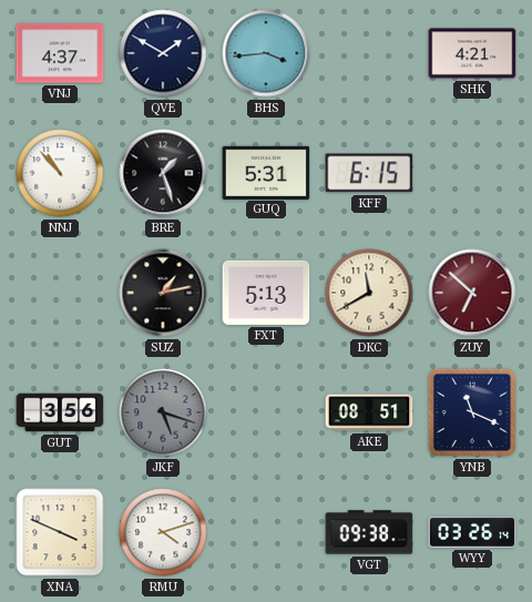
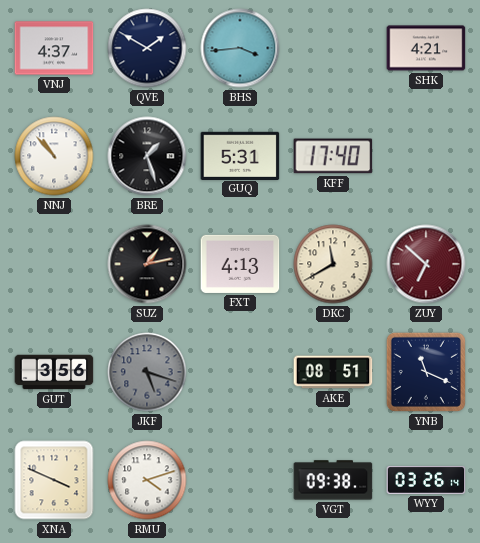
KFF: 6:15 -> 17:40 (333, 156)
FXT: 5:13 -> 4:13 (240, 264)
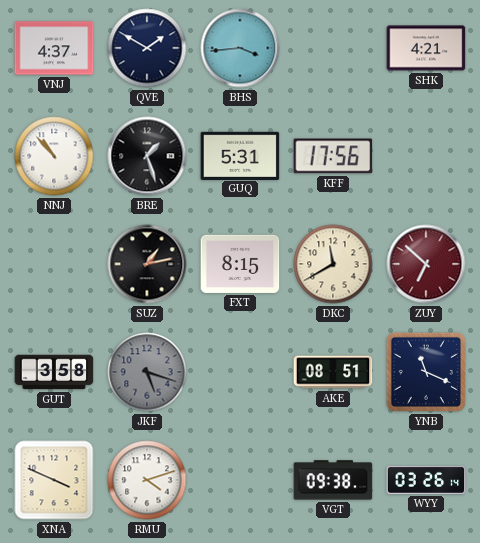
KFF: 17:40 -> 17:56 (333, 156)
FXT: 4:13 -> 8:15 (240, 264)
GUT: 3:56 -> 3:58 (54, 372)
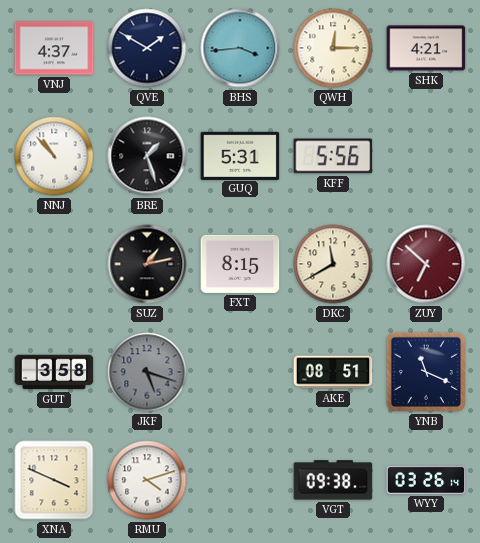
QWH: none -> 12:15 (333, 48)
KFF: 17:56 -> 5:56 (333, 156)
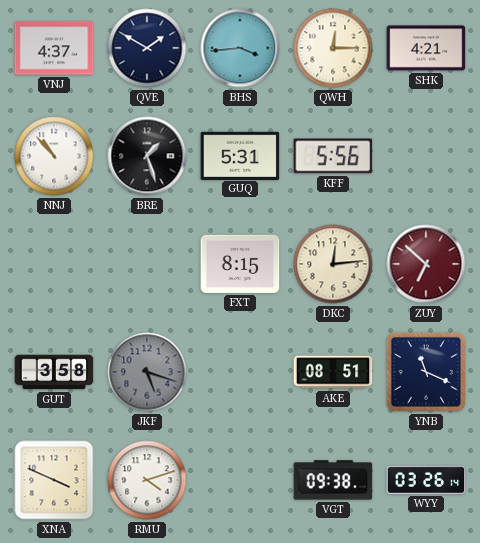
SUZ: 1:13 -> none (147, 264)
DKC: 11:40 -> 12:14 (333, 264)
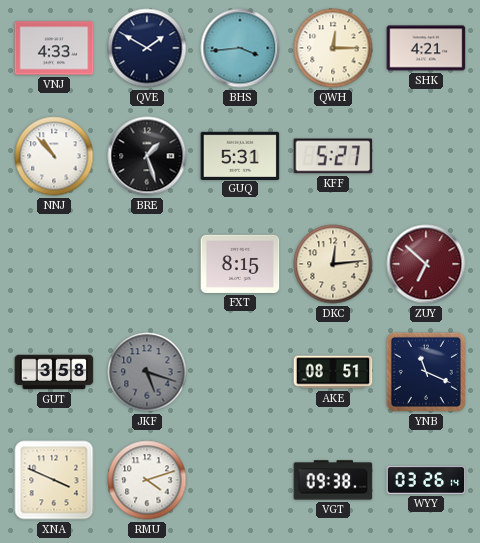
VNJ: 4:37 -> 4:33 (54, 48)
KFF: 5:56 -> 5:27 (333, 156)
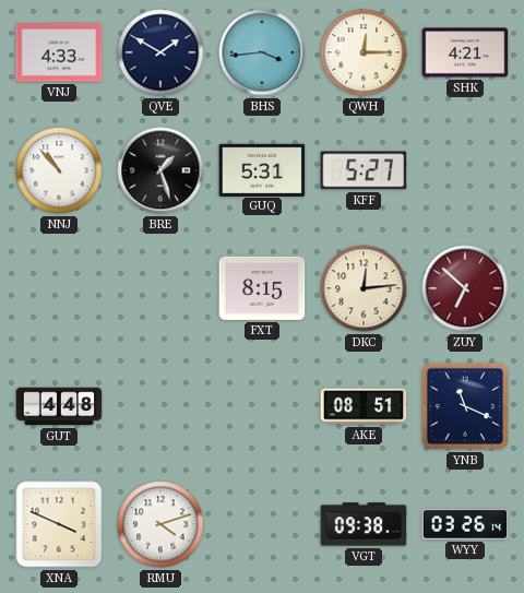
GUT: 3:58 -> 4:48 (59, 406)
JKF: 5:18 -> none (147, 372)
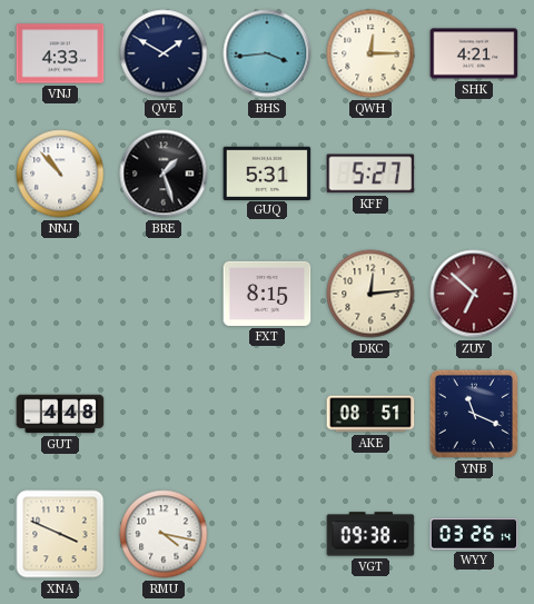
RMU: 4:12 -> 4:17 (164, 534)
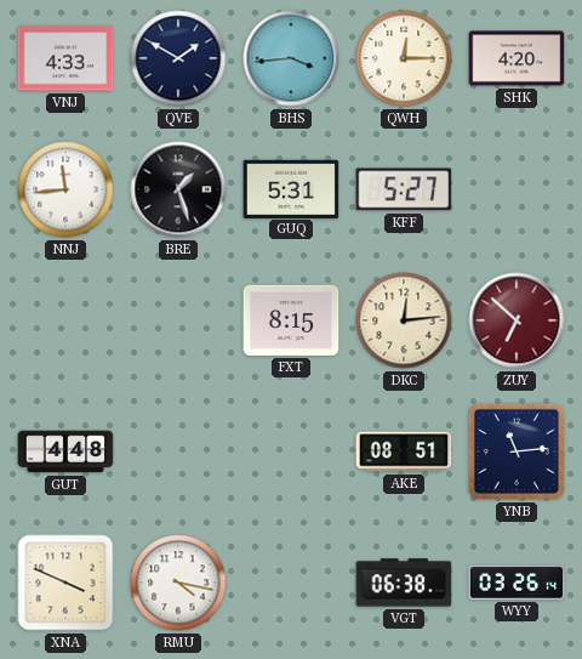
SHK: 4:21 -> 4:20 (517, 58)
NNJ: 10:53 -> 11:44 (65, 189)
YNB: 11:19 -> 11:14 (517, 451)
VGT: 09:38 -> 06:38 (404, 583)
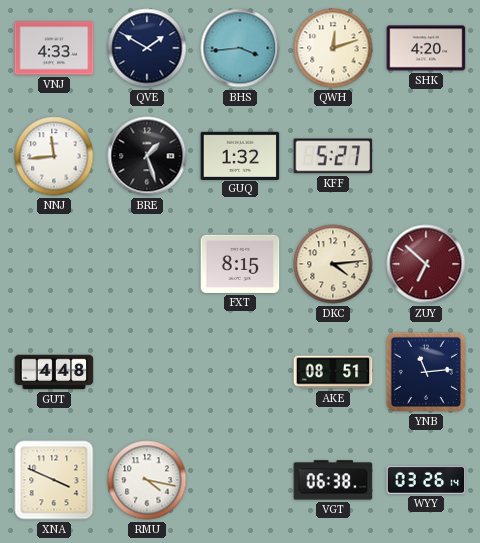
QWH: 12:15 -> 12:12 (333, 48)
GUQ: 5:31 -> 1:32 (240, 155)
DKC: 12:14 -> 4:14 (333, 264)
